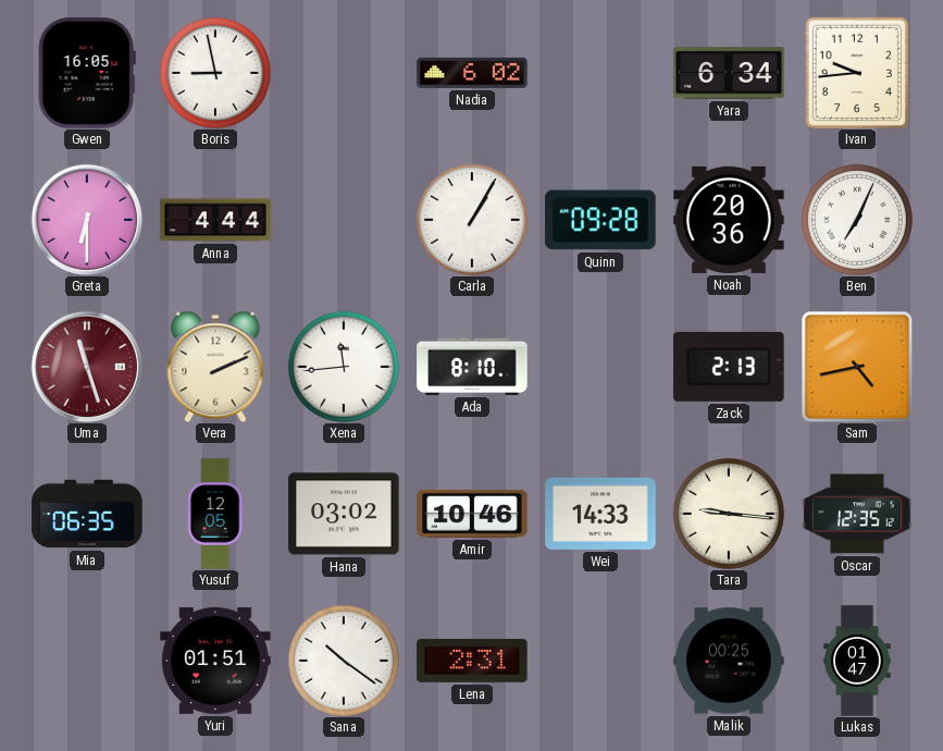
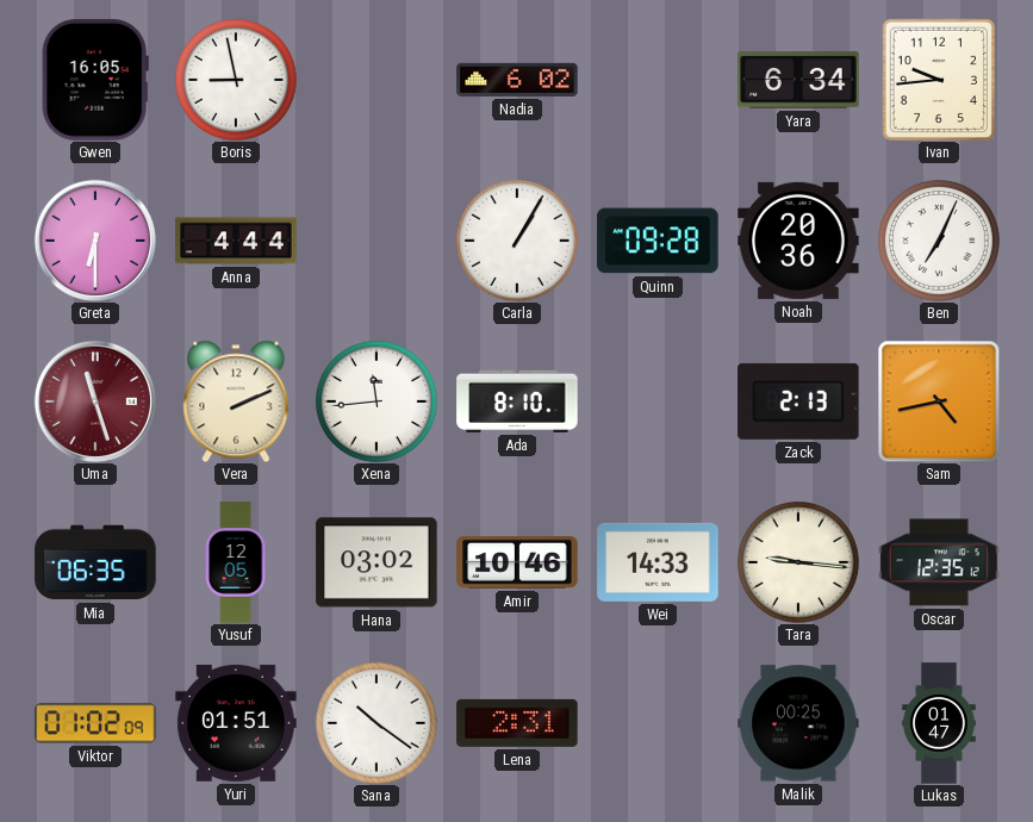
Viktor: none -> 01:02 (95, 723)
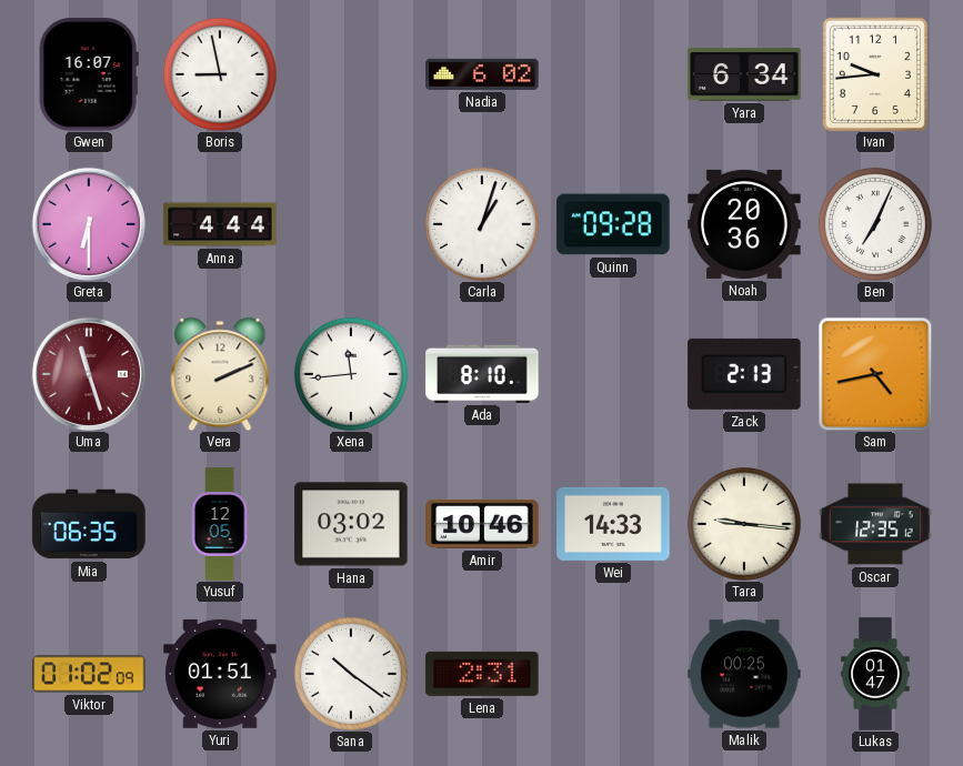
Gwen: 16:05 -> 16:07 (89, 74)
Carla: 1:05 -> 1:03 (482, 224)
